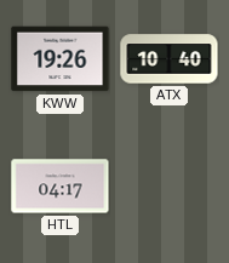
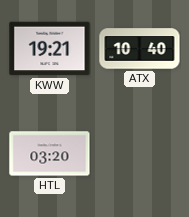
KWW: 19:26 -> 19:21 (50, 49)
HTL: 04:17 -> 03:20 (50, 154)
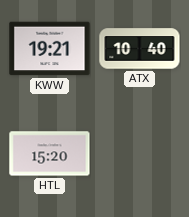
HTL: 03:20 -> 15:20 (50, 154)
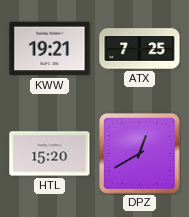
ATX: 10:40 -> 7:25 (140, 49)
DPZ: none -> 12:40 (140, 154)
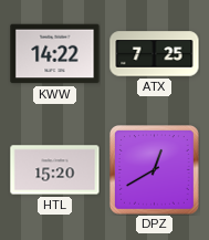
KWW: 19:21 -> 14:22 (55, 54)
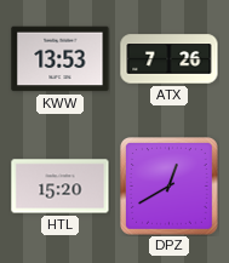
KWW: 14:22 -> 13:53 (61, 59)
ATX: 7:25 -> 7:26 (170, 59)
